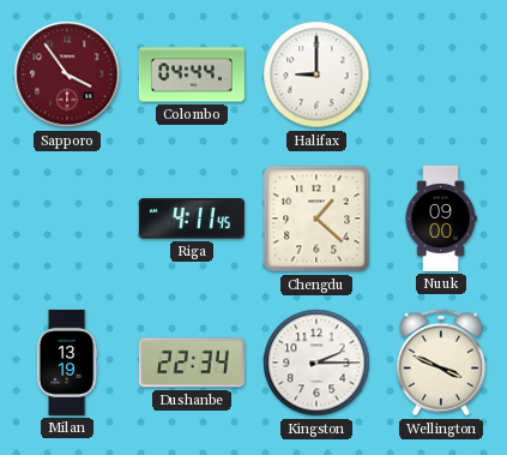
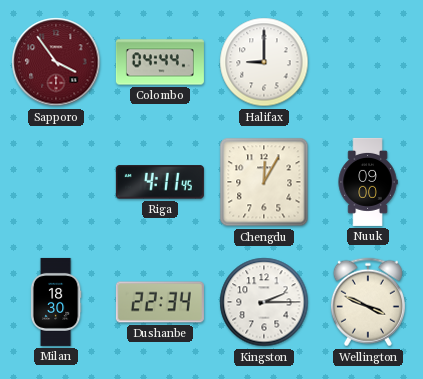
Chengdu: 1:22 -> 12:05 (264, 182)
Milan: 13:19 -> 18:30 (56, 302)
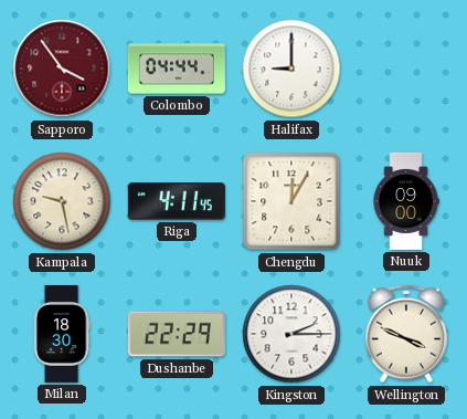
Kampala: none -> 9:28 (62, 201)
Dushanbe: 22:34 -> 22:29 (177, 334)
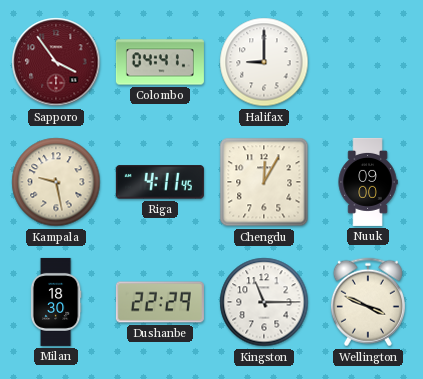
Colombo: 04:44 -> 04:41 (160, 62)
Kingston: 2:15 -> 11:15 (264, 302)
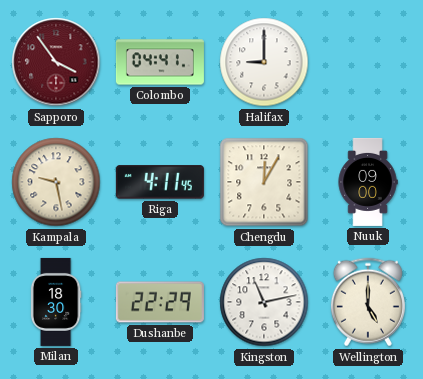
Kingston: 11:15 -> 11:13 (264, 302)
Wellington: 3:49 -> 5:00 (368, 302)
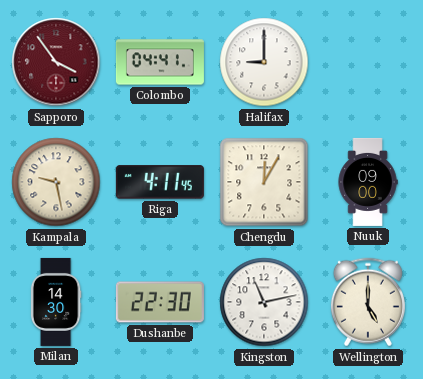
Milan: 18:30 -> 14:30 (56, 302)
Dushanbe: 22:29 -> 22:30 (160, 302)
